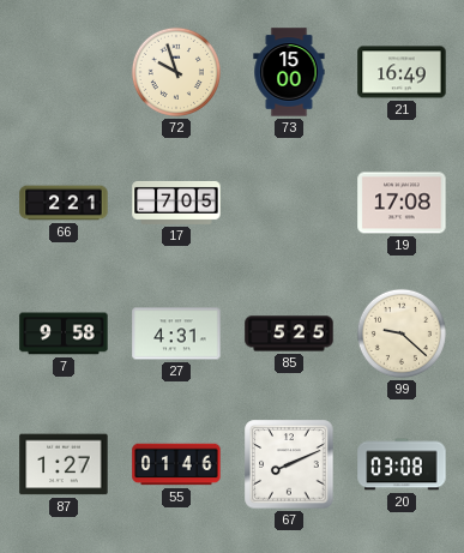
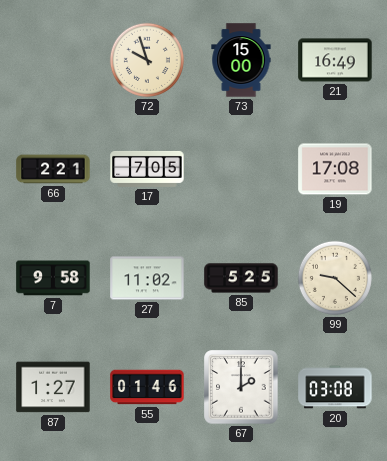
27: 4:31 -> 11:02 (147, 278)
67: 8:11 -> 2:00 (241, 387)
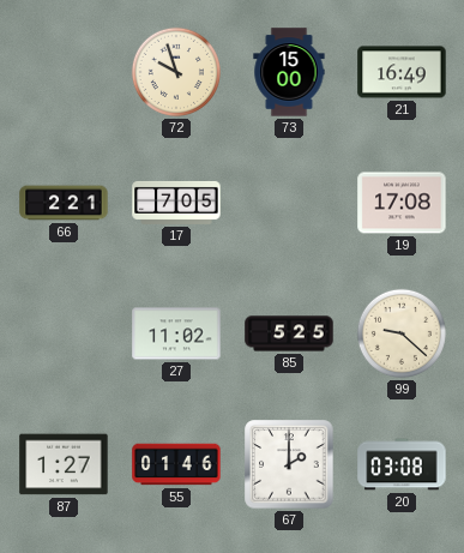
7: 9:58 -> none (53, 278)
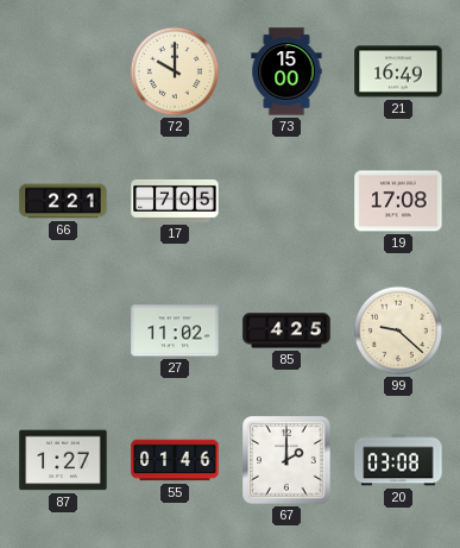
72: 9:57 -> 10:00 (175, 71)
85: 5:25 -> 4:25 (286, 330)
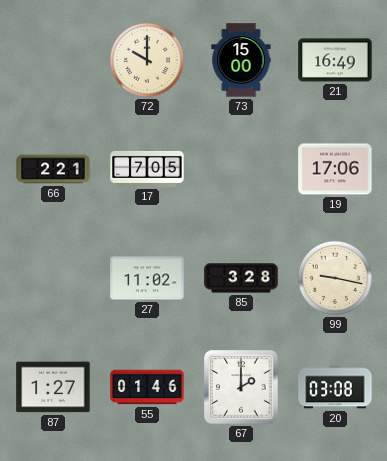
19: 17:08 -> 17:06 (335, 169)
85: 4:25 -> 3:28 (241, 278)
99: 9:22 -> 9:17 (335, 278)
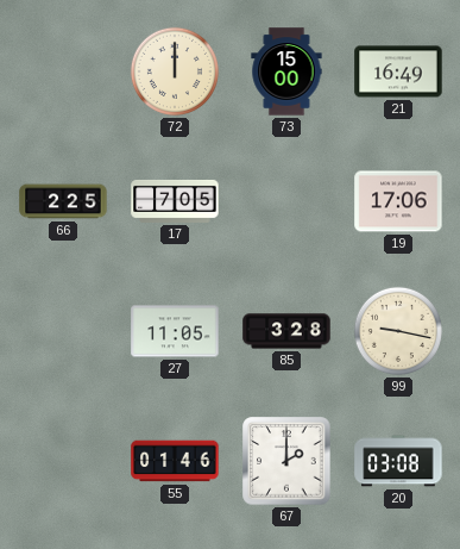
72: 10:00 -> 12:00 (175, 71)
66: 2:21 -> 2:25 (63, 201)
27: 11:02 -> 11:05 (175, 331)
87: 1:27 -> none (53, 387)
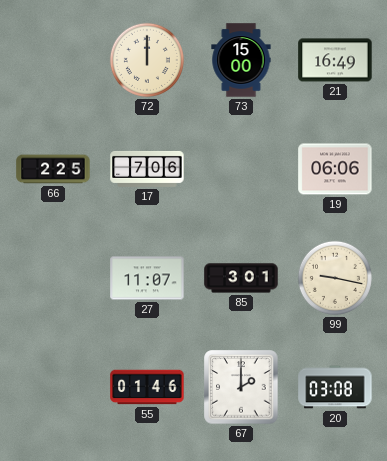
17: 7:05 -> 7:06 (147, 169)
19: 17:06 -> 06:06 (335, 169)
27: 11:05 -> 11:07 (147, 278)
85: 3:28 -> 3:01 (241, 278)
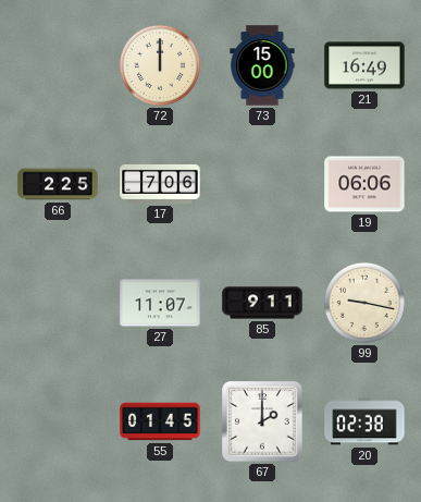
85: 3:01 -> 9:11 (262, 303)
55: 01:46 -> 01:45 (160, 421)
20: 03:08 -> 02:38 (364, 421)
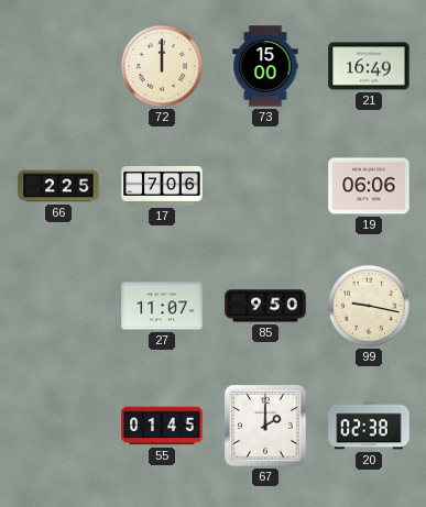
85: 9:11 -> 9:50 (265, 306)
